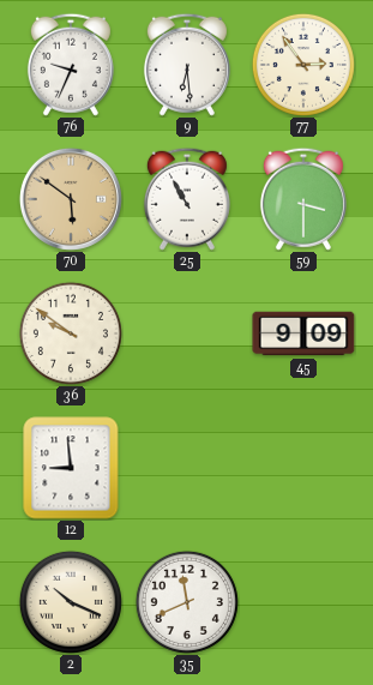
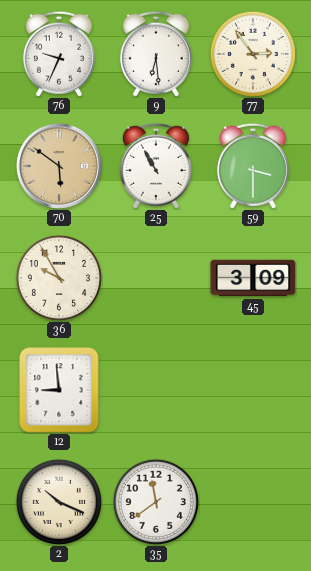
36: 9:51 -> 9:55 (59, 278)
45: 9:09 -> 3:09 (253, 278)
35: 11:41 -> 11:39 (156, 502)
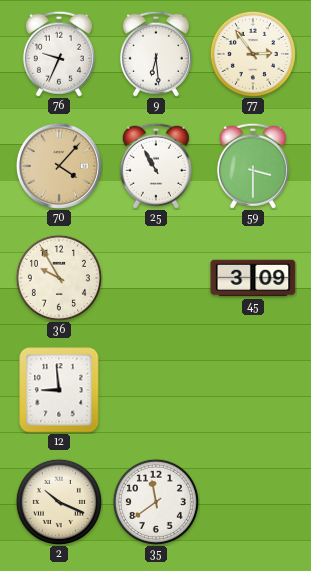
70: 5:51 -> 4:07 (59, 166)
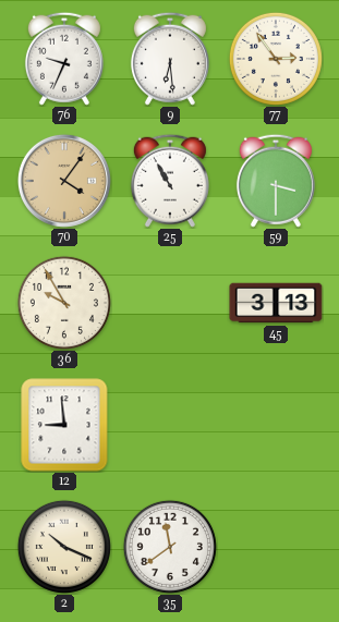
70: 4:07 -> 4:06 (64, 181)
45: 3:09 -> 3:13 (276, 303)
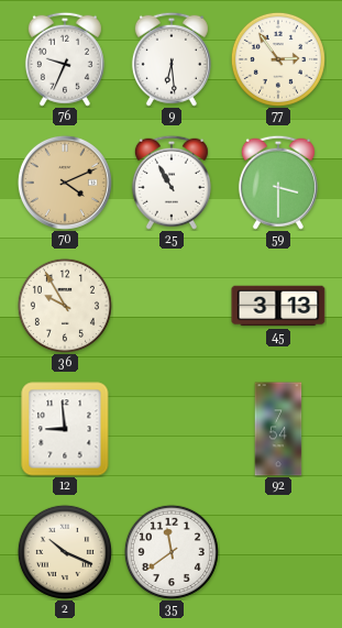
70: 4:06 -> 4:11 (65, 183)
92: none -> 7:54 (278, 429)
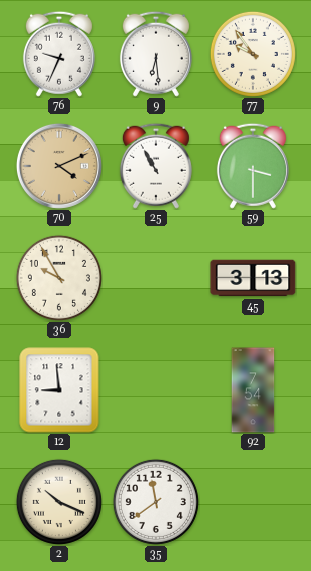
77: 2:54 -> 9:54 (253, 54)
